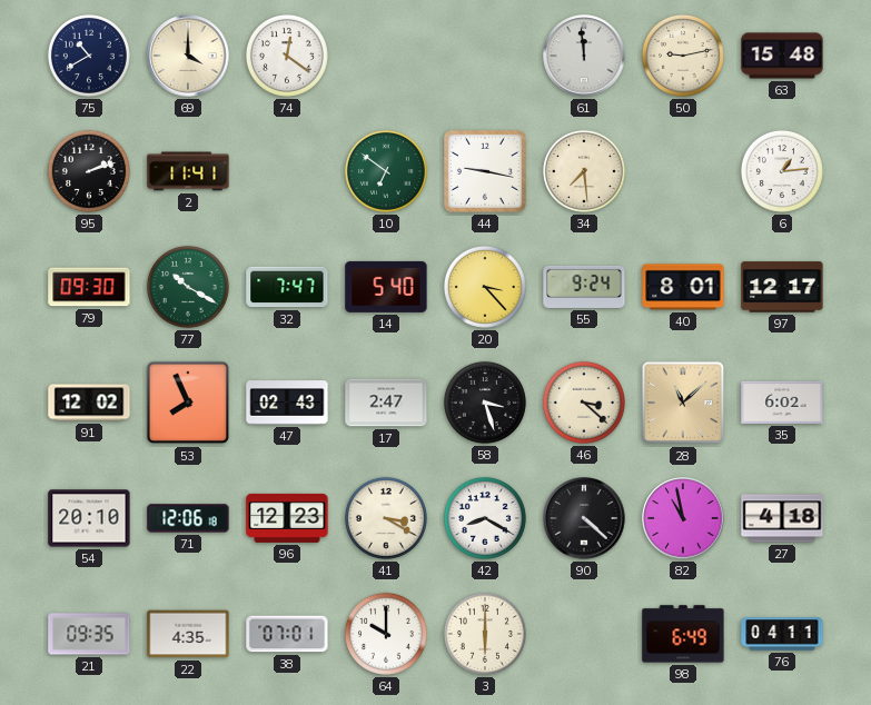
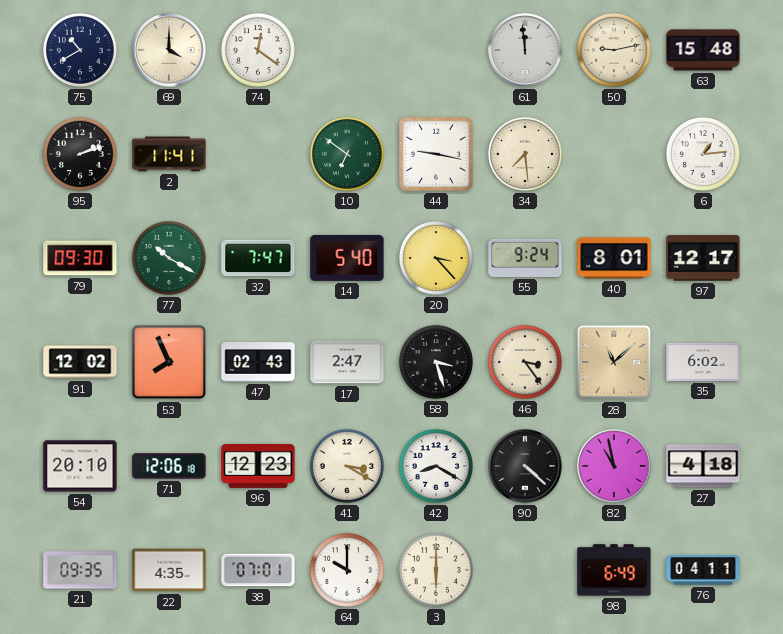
46: 3:22 -> 3:24 (525, 362)
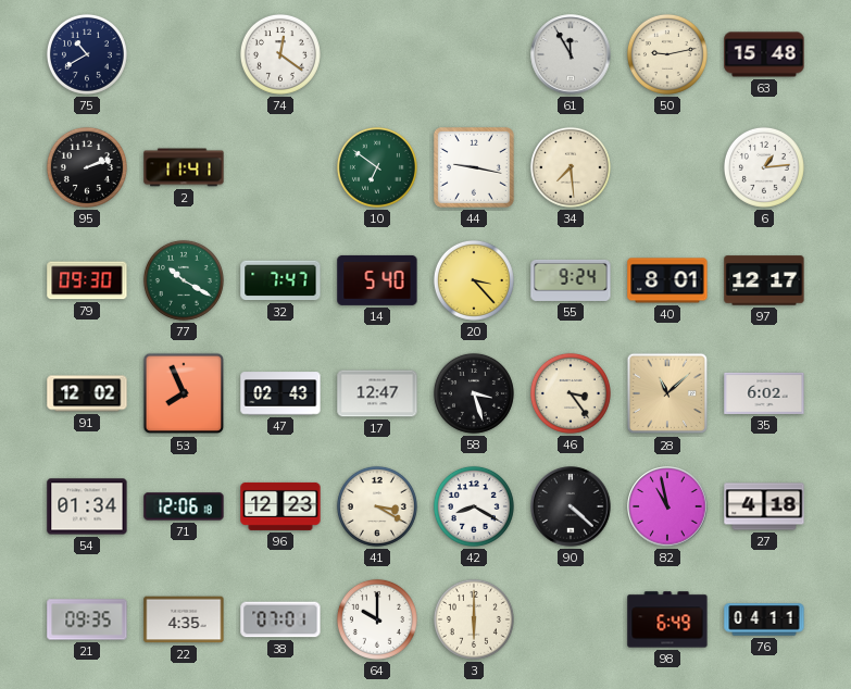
69: 4:00 -> none (169, 50)
61: 11:59 -> 11:55 (571, 54)
17: 2:47 -> 12:47 (377, 393)
54: 20:10 -> 01:34 (87, 506)
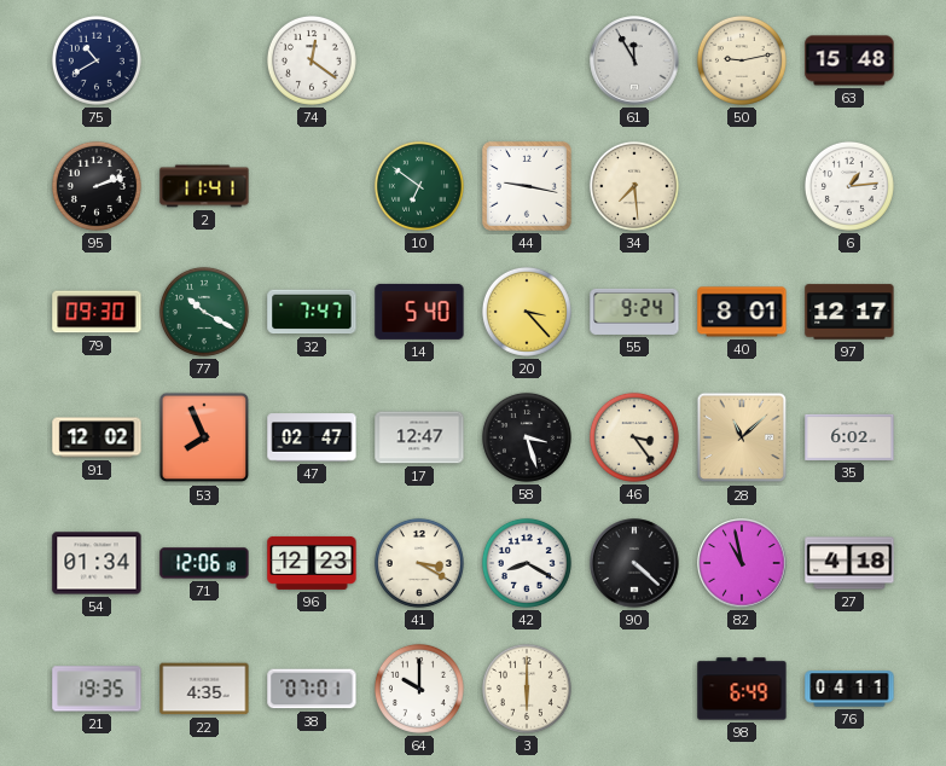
47: 02:43 -> 02:47 (312, 437)
21: 09:35 -> 19:35 (97, 689)
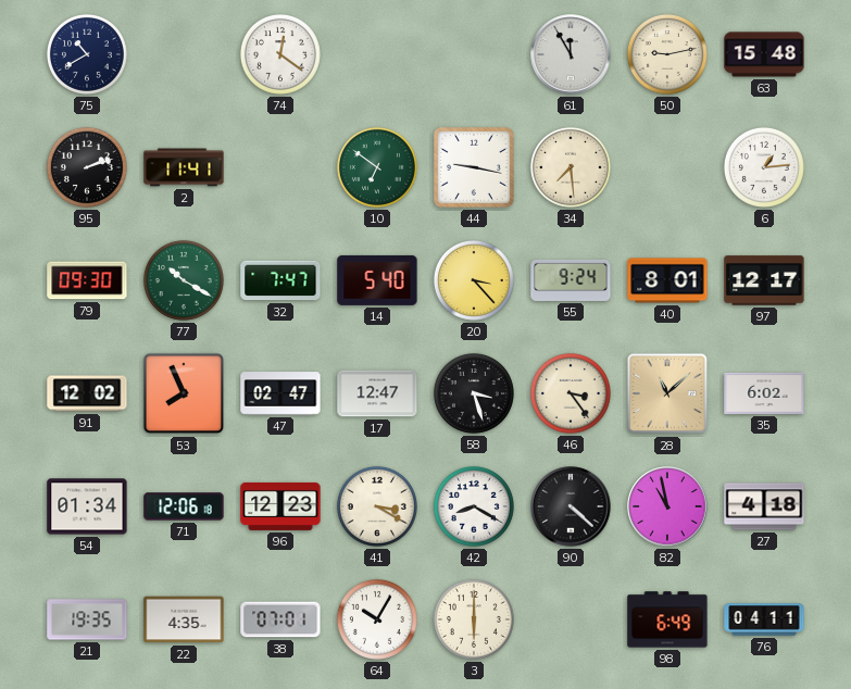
64: 10:00 -> 10:05 (377, 619)
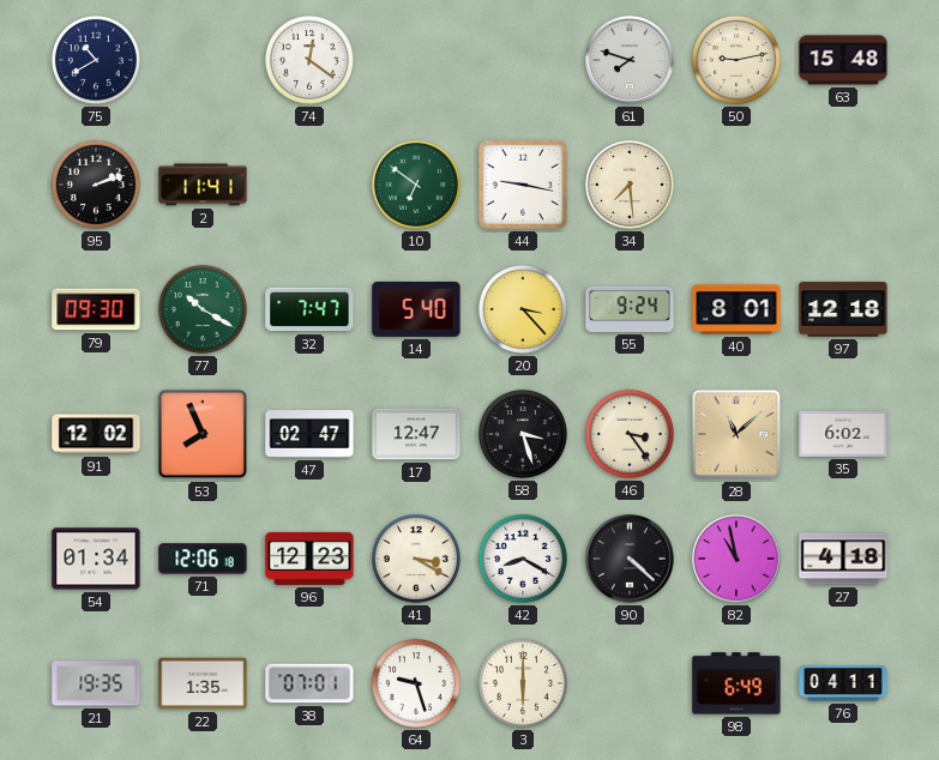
61: 11:55 -> 7:48 (630, 60)
6: 1:14 -> none (764, 167)
97: 12:17 -> 12:18 (843, 309)
22: 4:35 -> 1:35 (203, 683)
64: 10:05 -> 9:27 (416, 683)
